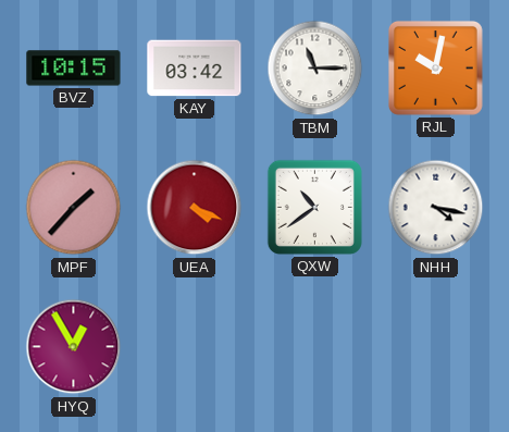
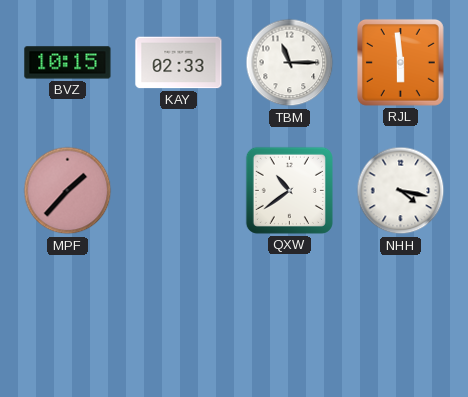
KAY: 03:42 -> 02:33 (179, 63)
RJL: 10:02 -> 5:59 (400, 62)
UEA: 4:19 -> none (195, 208)
HYQ: 12:55 -> none (74, 347)
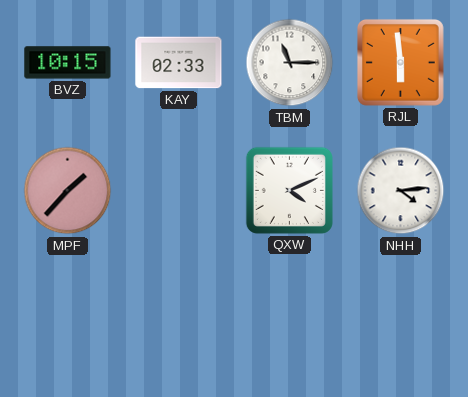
QXW: 10:39 -> 4:11 (289, 190)
NHH: 4:17 -> 4:14 (401, 191)
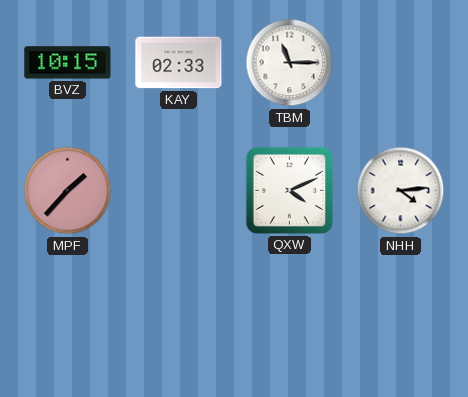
RJL: 5:59 -> none (400, 62)
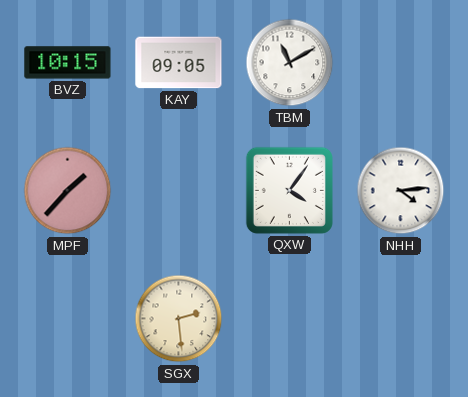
KAY: 02:33 -> 09:05 (179, 63)
TBM: 11:15 -> 11:10 (290, 63)
QXW: 4:11 -> 4:06 (289, 190)
SGX: none -> 2:29 (179, 319)
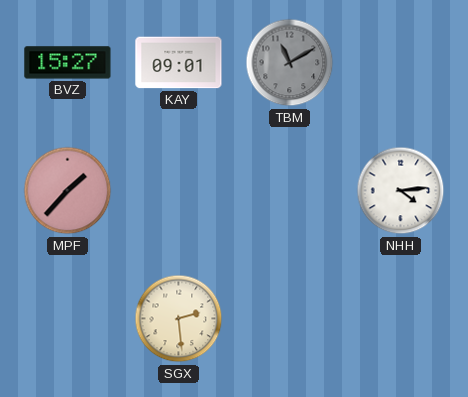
BVZ: 10:15 -> 15:27 (68, 63)
KAY: 09:05 -> 09:01 (179, 63)
TBM dial: white -> grey (290, 63)
QXW: 4:06 -> none (289, 190)
